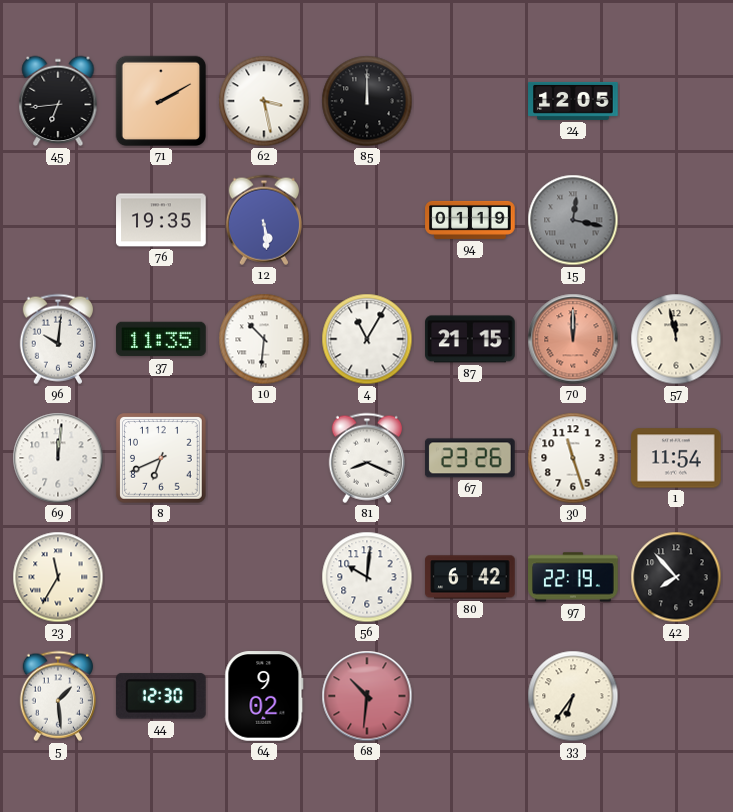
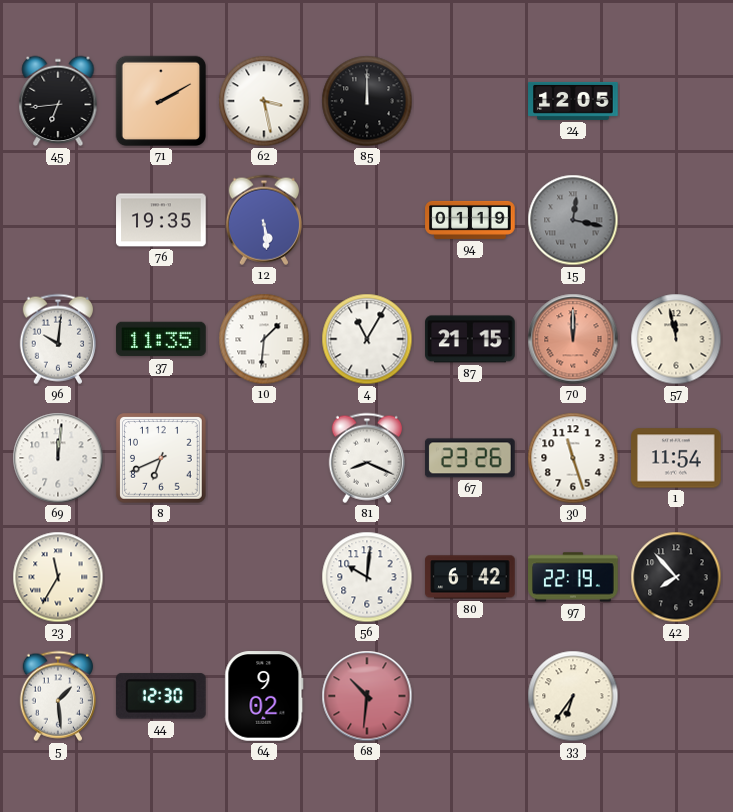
10: 10:31 -> 1:31 (264, 339)
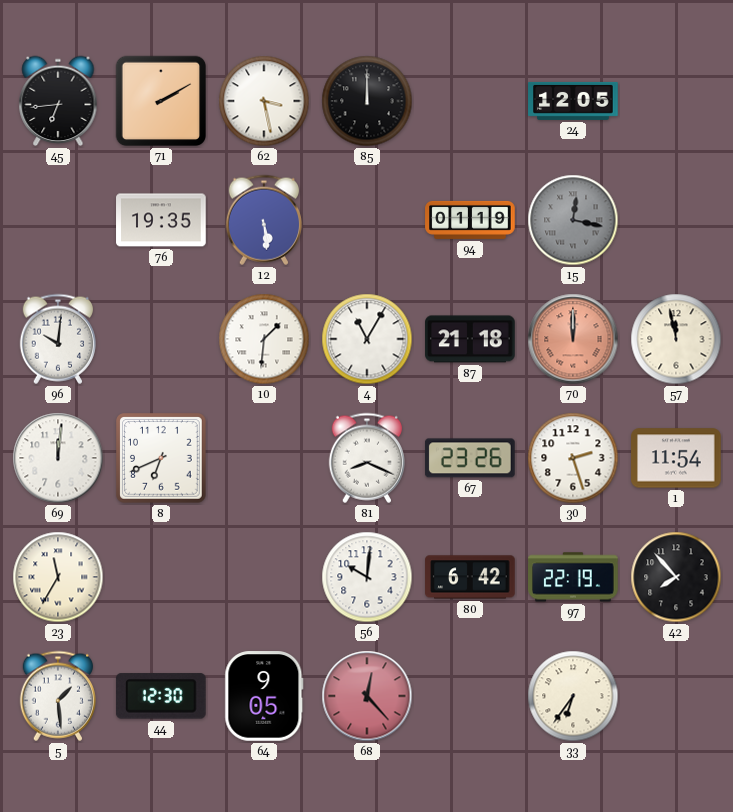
37: 11:35 -> none (161, 339)
87: 21:15 -> 21:18 (470, 339)
30: 11:27 -> 2:27 (573, 458)
64: 9:02 -> 9:05 (264, 696)
68: 10:31 -> 12:23 (367, 696)
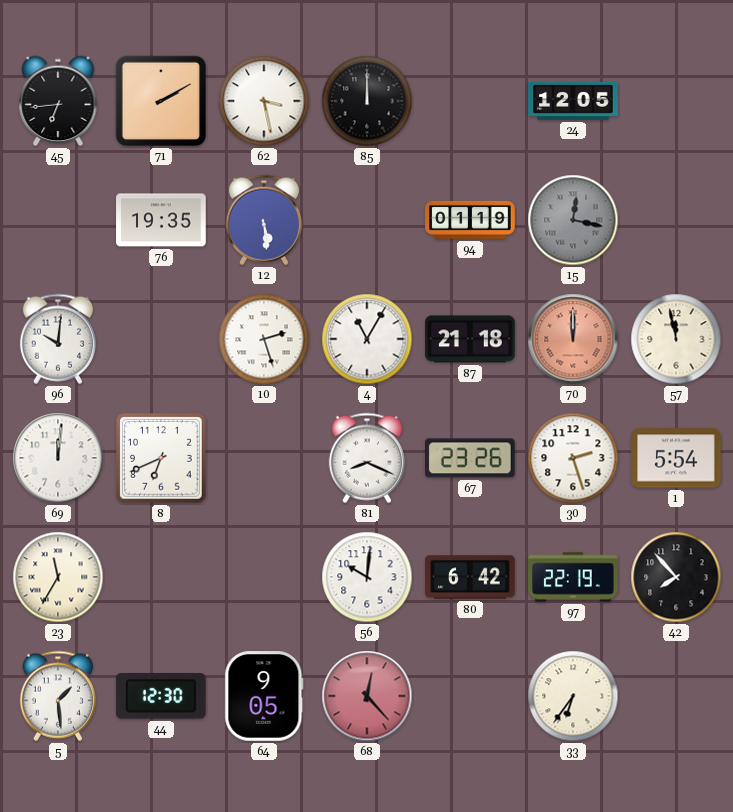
10: 1:31 -> 2:27 (264, 339)
1: 11:54 -> 5:54 (676, 458)
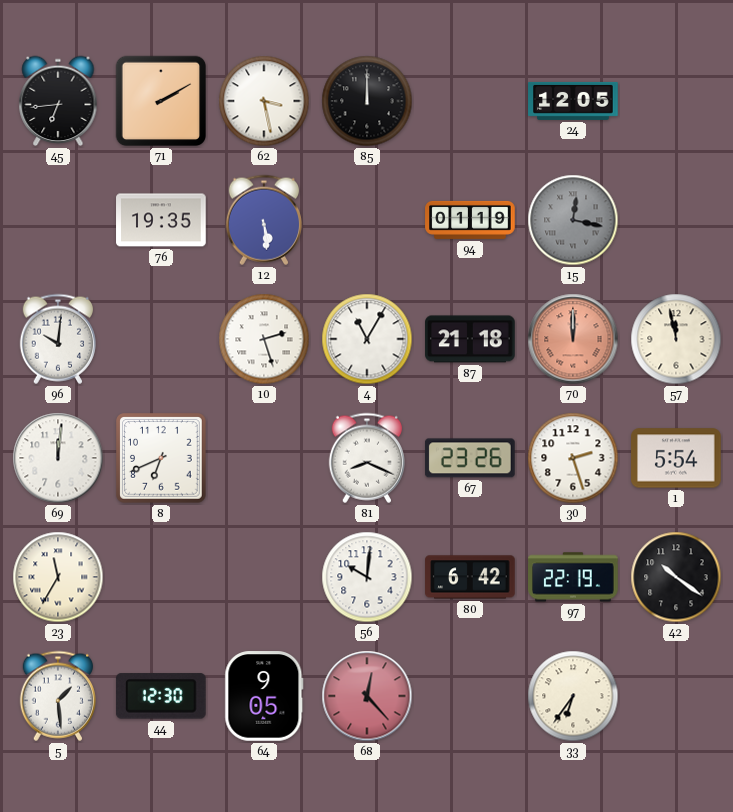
42: 7:53 -> 10:21 (676, 577)
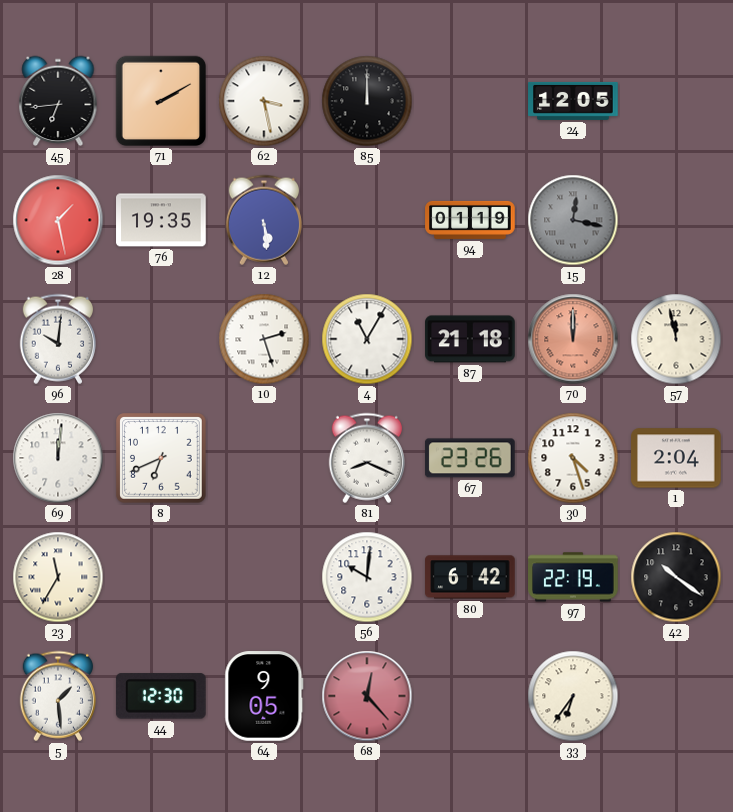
28: none -> 1:28 (58, 220)
30: 2:27 -> 4:27 (573, 458)
1: 5:54 -> 2:04 (676, 458)
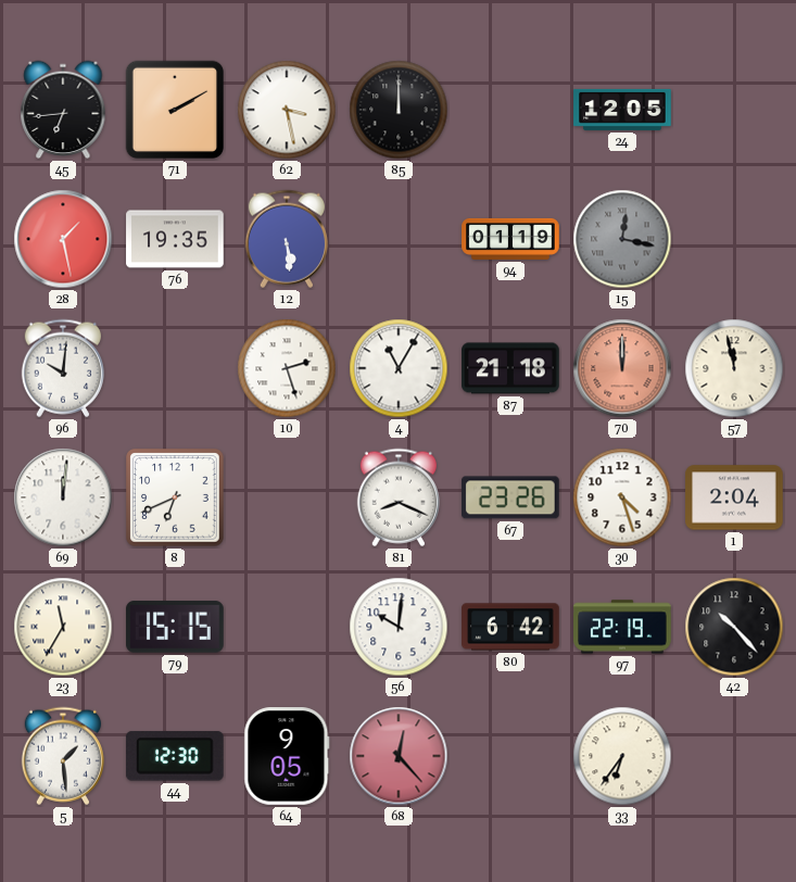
79: none -> 15:15 (176, 627)
42: 10:21 -> 10:23 (734, 627)
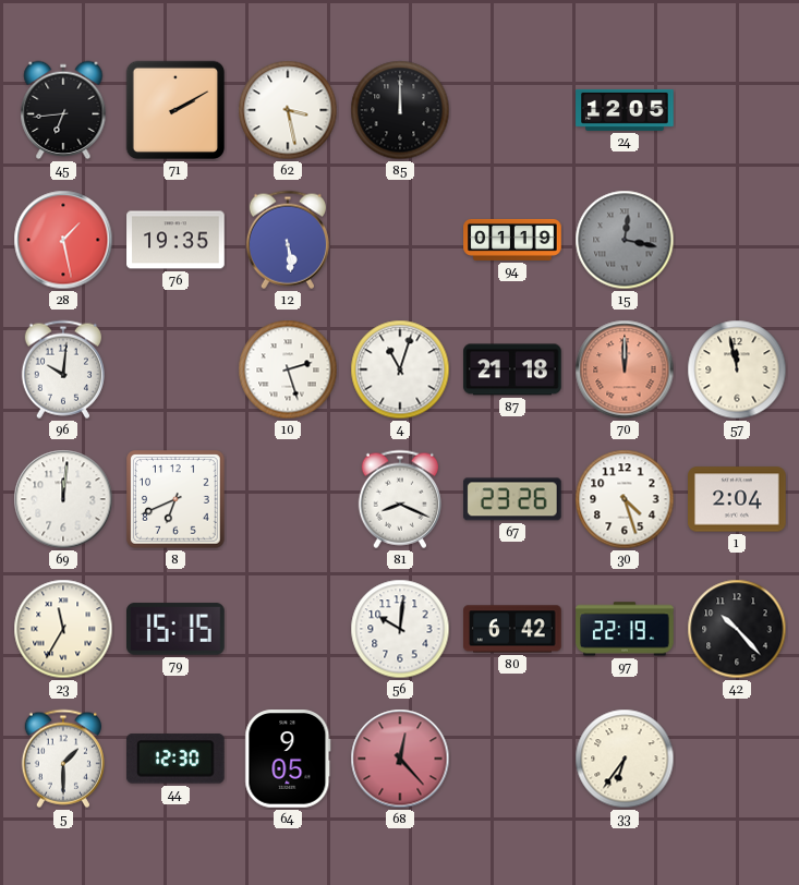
4: 11:05 -> 11:03 (400, 369)
5: 1:29 -> 1:30 (63, 759)
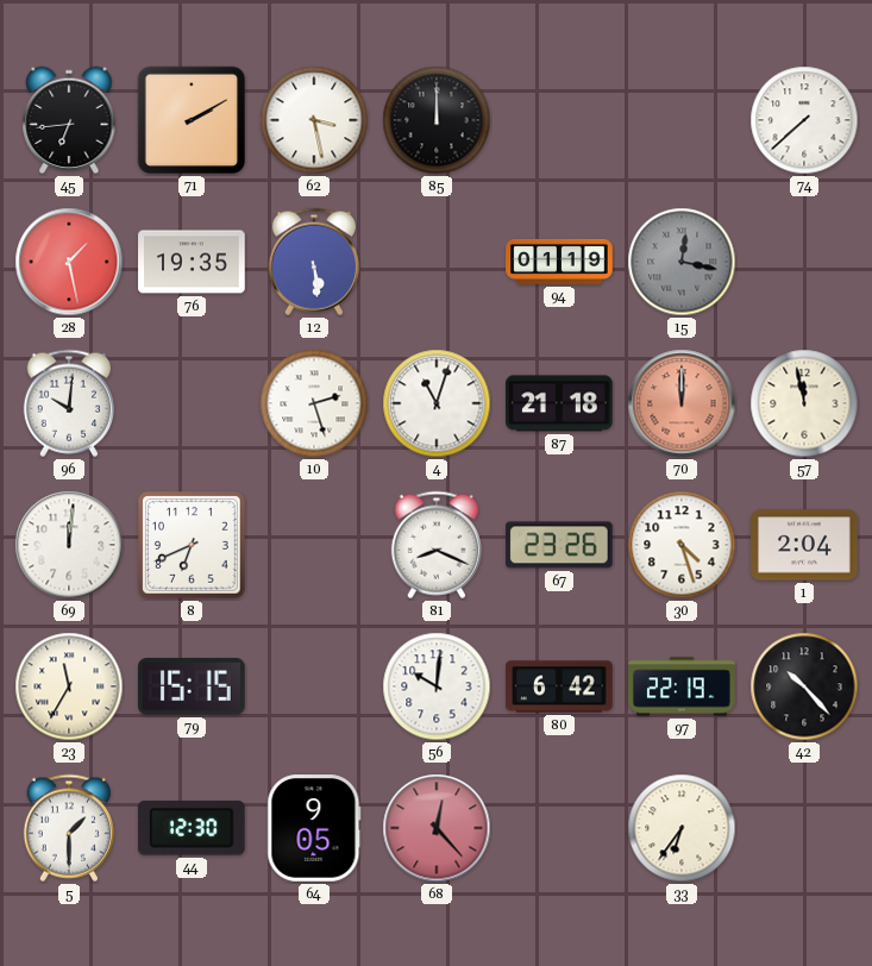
24: 12:05 -> none (625, 110)
74: none -> 7:38 (804, 120)
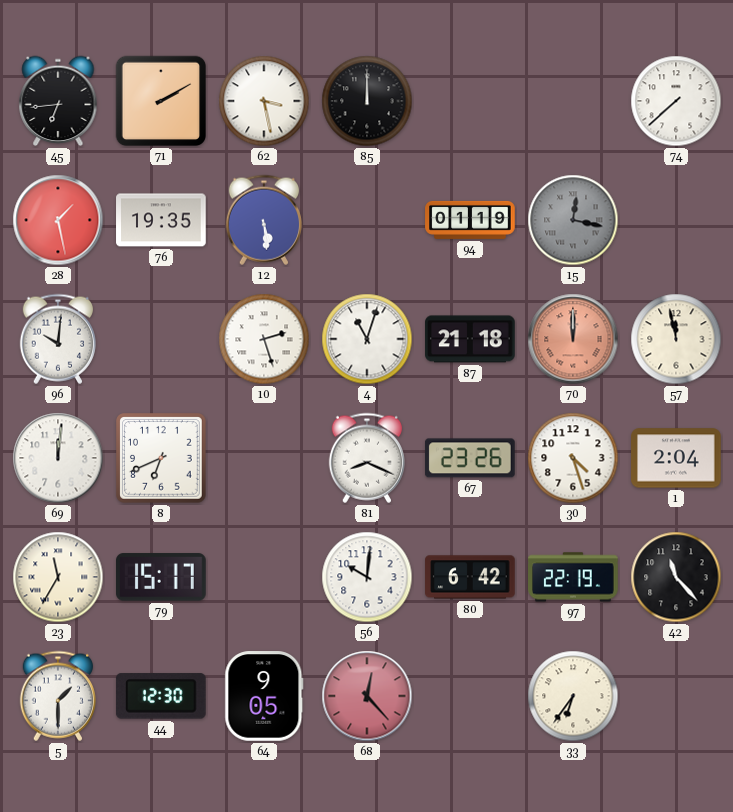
79: 15:15 -> 15:17 (162, 577)
42: 10:23 -> 11:23 (676, 577)
